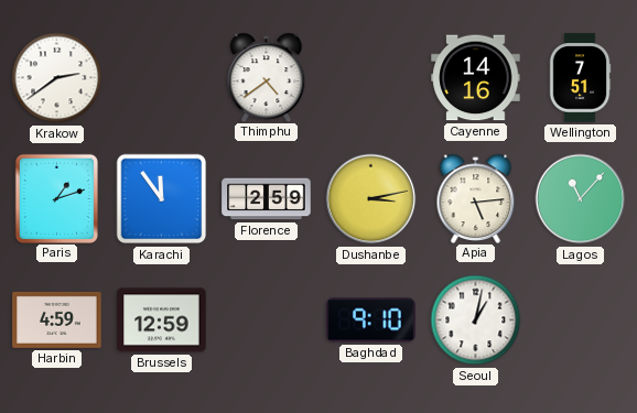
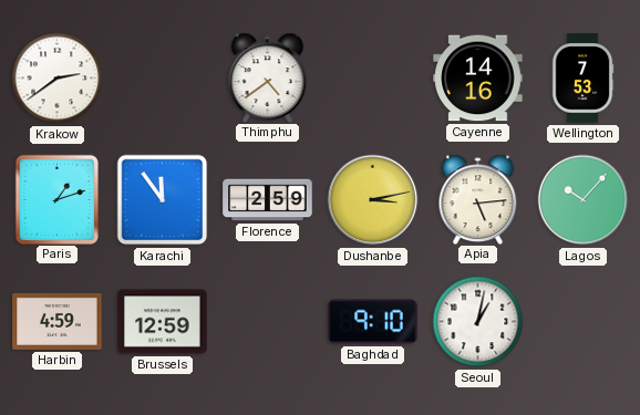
Wellington: 7:51 -> 7:53 (582, 79)
Lagos: 11:07 -> 10:07 (584, 200)
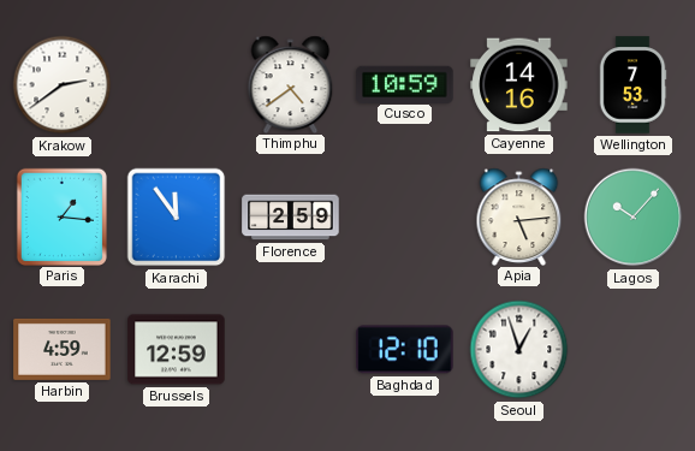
Cusco: none -> 10:59 (405, 84)
Paris: 1:12 -> 1:16 (61, 216)
Dushanbe: 3:13 -> none (373, 200)
Baghdad: 9:10 -> 12:10 (405, 350)
Seoul: 1:02 -> 12:57 (519, 350)
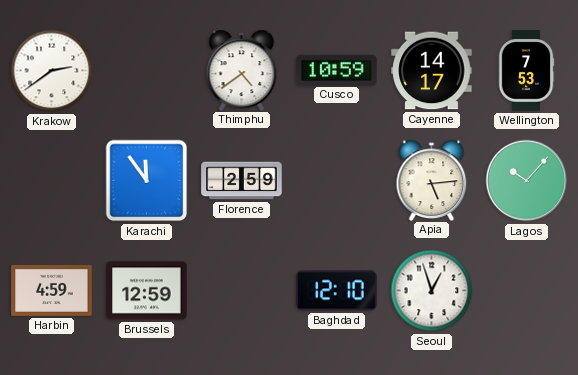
Cayenne: 14:16 -> 14:17 (432, 71)
Paris: 1:16 -> none (61, 216)
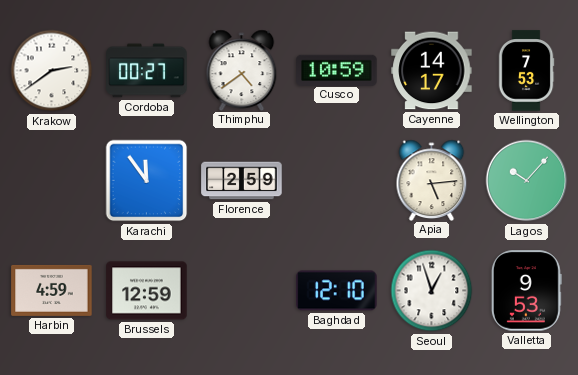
Cordoba: none -> 00:27 (147, 71)
Valletta: none -> 9:53 (526, 291)
